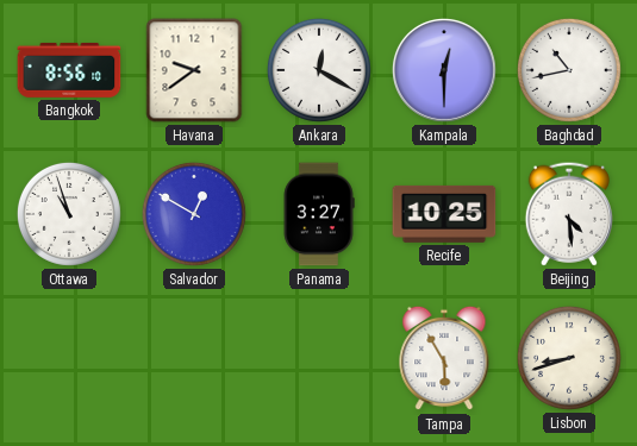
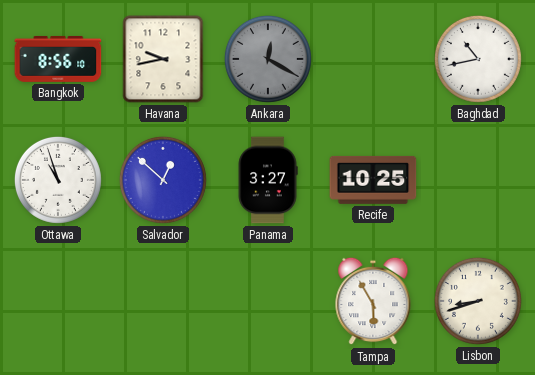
Havana: 9:39 -> 9:43 (163, 59)
Ankara dial: white -> grey (268, 59)
Kampala: 12:30 -> none (444, 70)
Salvador: 12:50 -> 12:52 (163, 180)
Beijing: 4:29 -> none (569, 214)
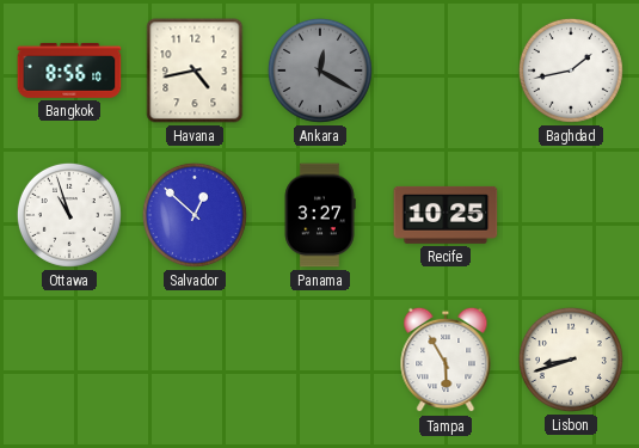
Havana: 9:43 -> 4:43 (195, 70)
Baghdad: 10:43 -> 1:43 (571, 70)
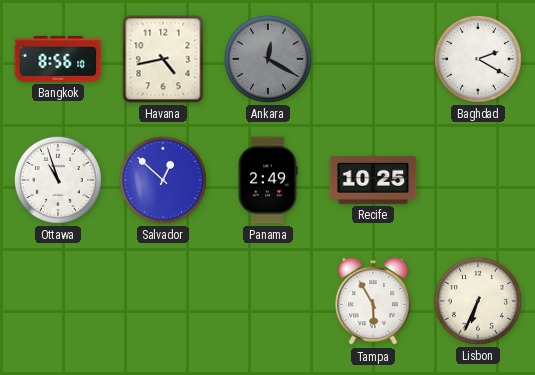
Baghdad: 1:43 -> 2:20 (478, 59)
Panama: 3:27 -> 2:49 (268, 180)
Lisbon: 8:42 -> 6:34 (478, 301)
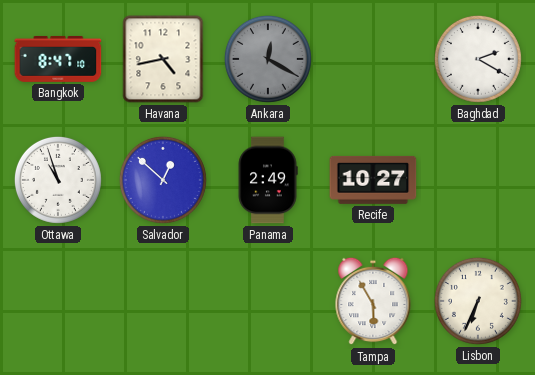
Bangkok: 8:56 -> 8:47 (58, 59)
Recife: 10:25 -> 10:27 (373, 180)
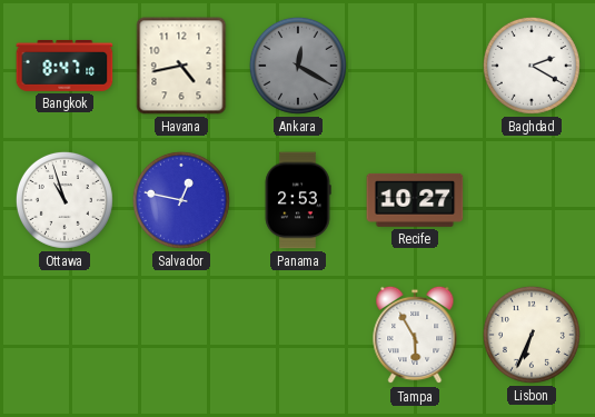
Salvador: 12:52 -> 12:47 (181, 200)
Panama: 2:49 -> 2:53 (298, 200)
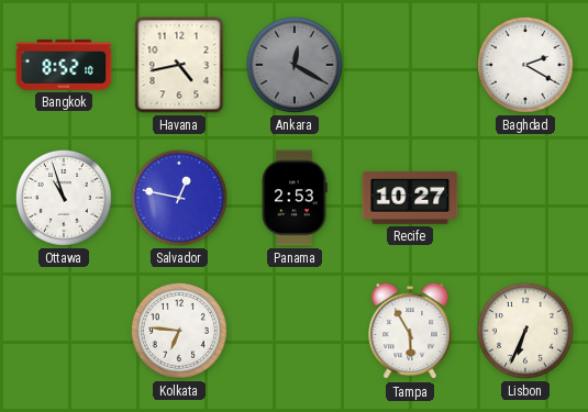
Bangkok: 8:47 -> 8:52 (64, 65)
Kolkata: none -> 6:46 (179, 331)
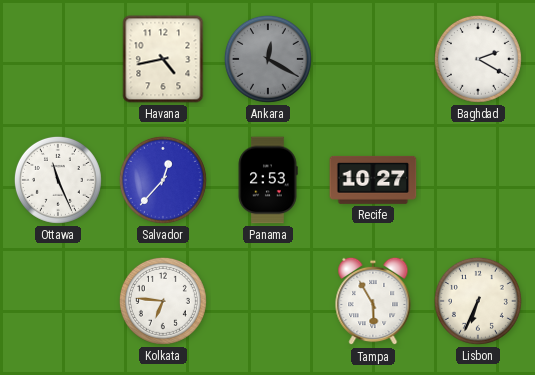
Bangkok: 8:52 -> none (64, 65)
Ottawa: 10:57 -> 11:26 (58, 180)
Salvador: 12:47 -> 12:37 (163, 180)
